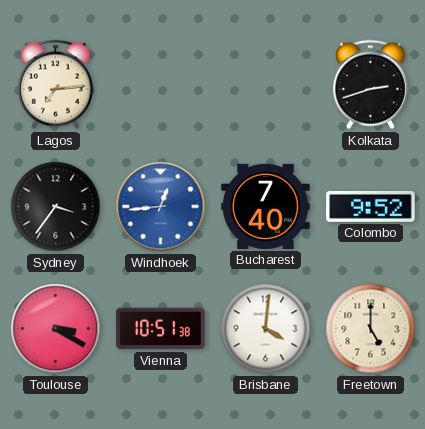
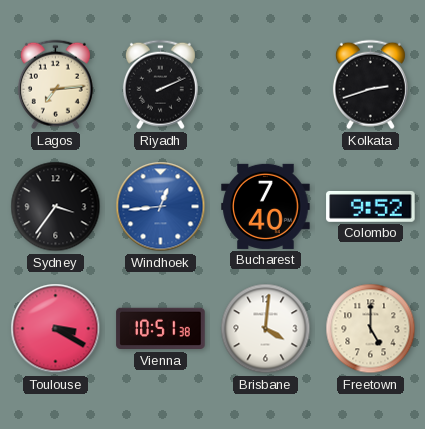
Riyadh: none -> 2:11 (160, 85)
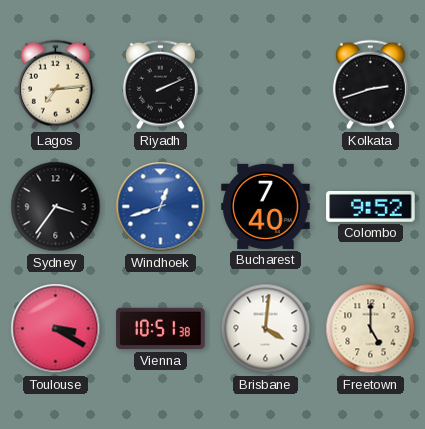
Windhoek: 12:44 -> 12:42 (161, 207)
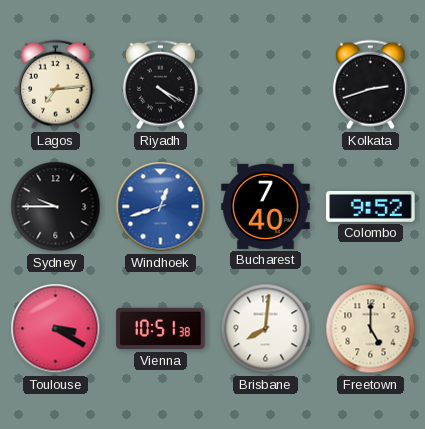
Riyadh: 2:11 -> 4:20 (160, 85)
Sydney: 3:36 -> 9:45 (56, 207)
Brisbane: 4:01 -> 8:01 (266, 329)
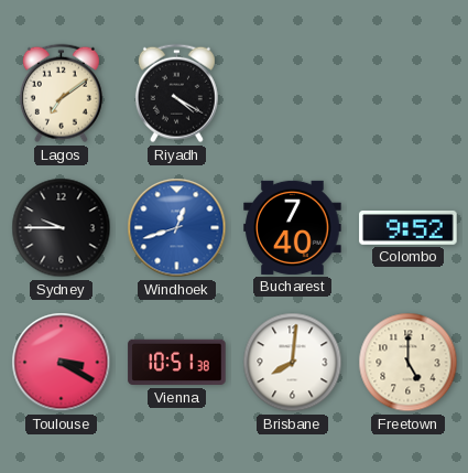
Lagos: 7:14 -> 7:09 (61, 94)
Kolkata: 2:42 -> none (370, 85)
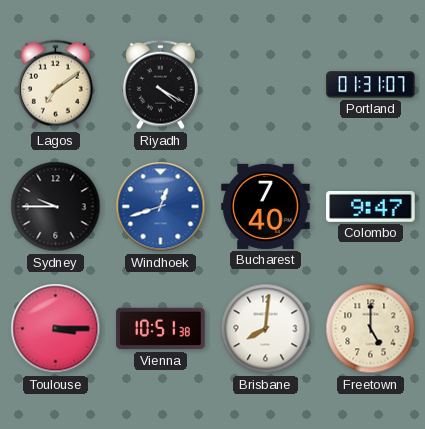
Portland: none -> 01:31 (371, 85)
Colombo: 9:52 -> 9:47 (371, 207)
Toulouse: 3:20 -> 3:15 (56, 329)
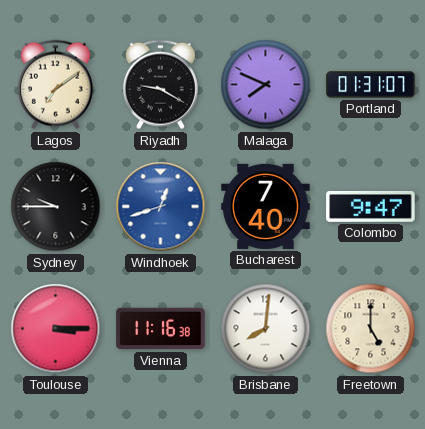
Riyadh: 4:20 -> 9:20 (160, 85)
Malaga: none -> 7:49 (266, 85)
Vienna: 10:51 -> 11:16 (161, 329)
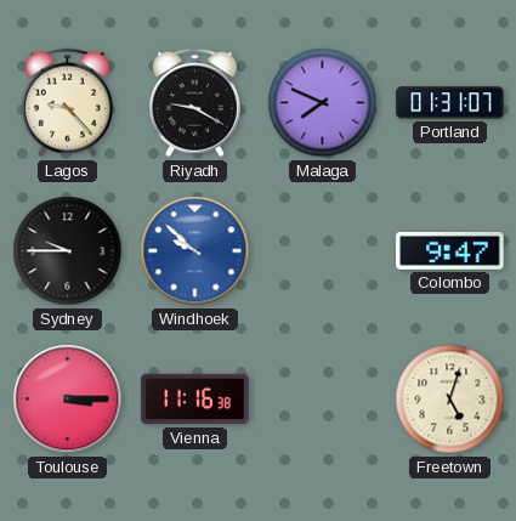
Lagos: 7:09 -> 9:23 (67, 103)
Windhoek: 12:42 -> 9:52 (195, 251)
Bucharest: 7:40 -> none (266, 206)
Brisbane: 8:01 -> none (266, 329)
Freetown: 5:00 -> 5:03 (450, 400)
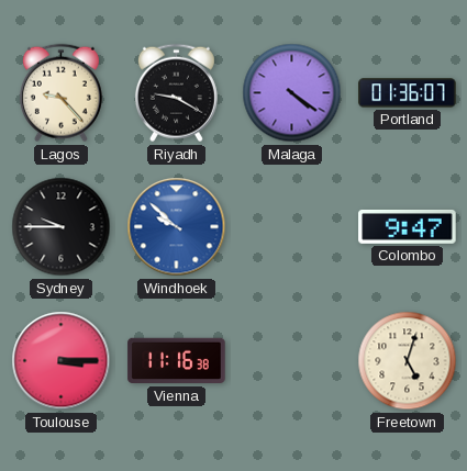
Malaga: 7:49 -> 4:21 (292, 93)
Portland: 01:31 -> 01:36 (408, 93)
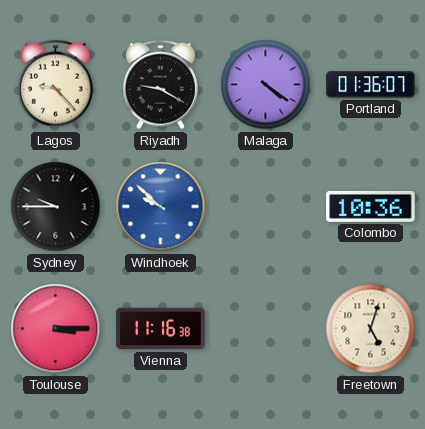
Colombo: 9:47 -> 10:36 (371, 207)
